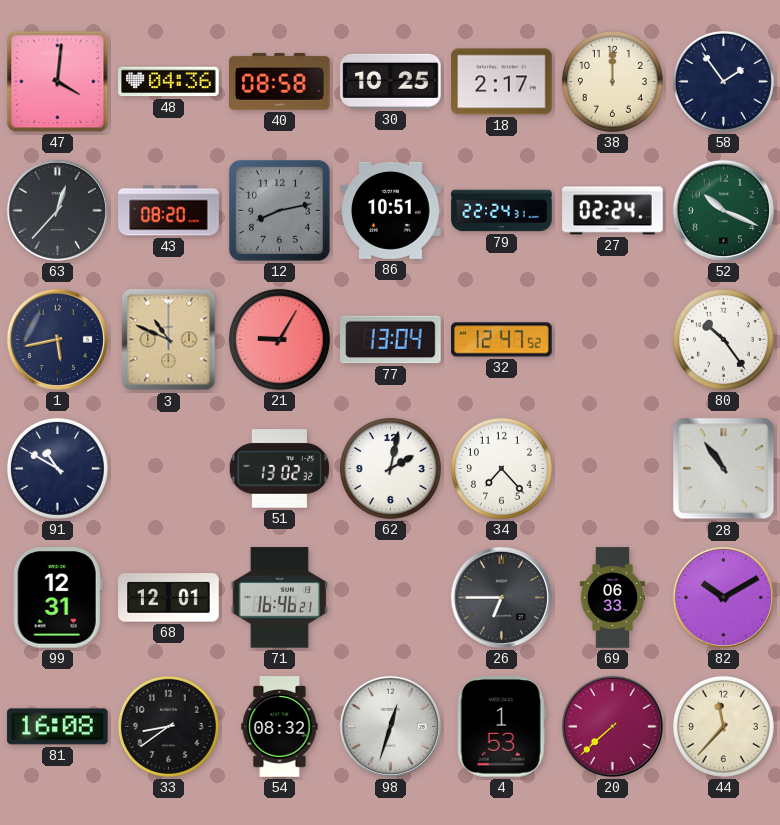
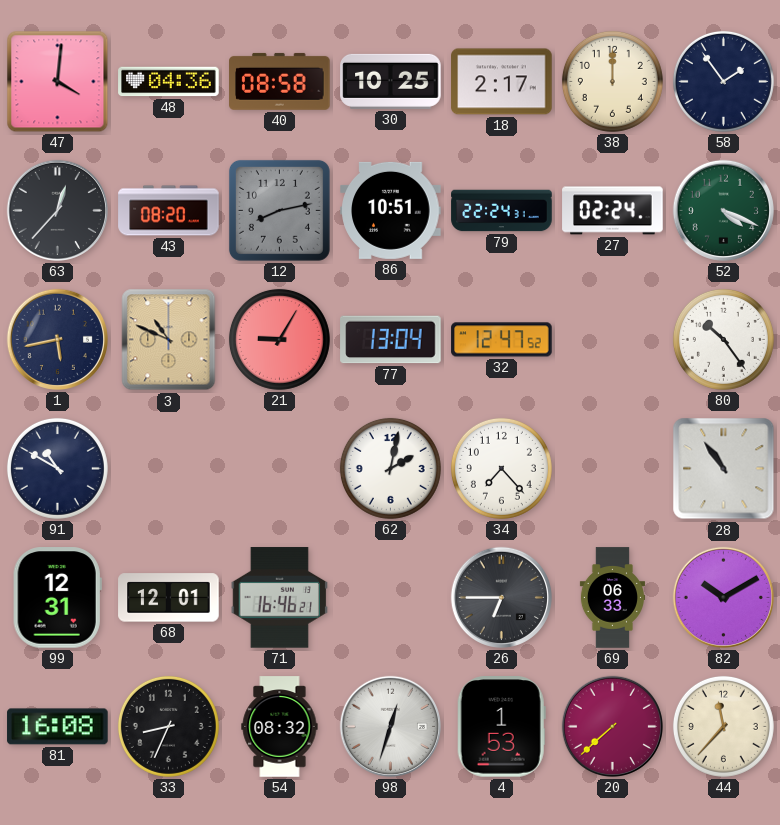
52: 10:19 -> 4:19 (723, 210)
51: 13:02 -> none (279, 469)
33: 8:39 -> 8:34 (168, 726)
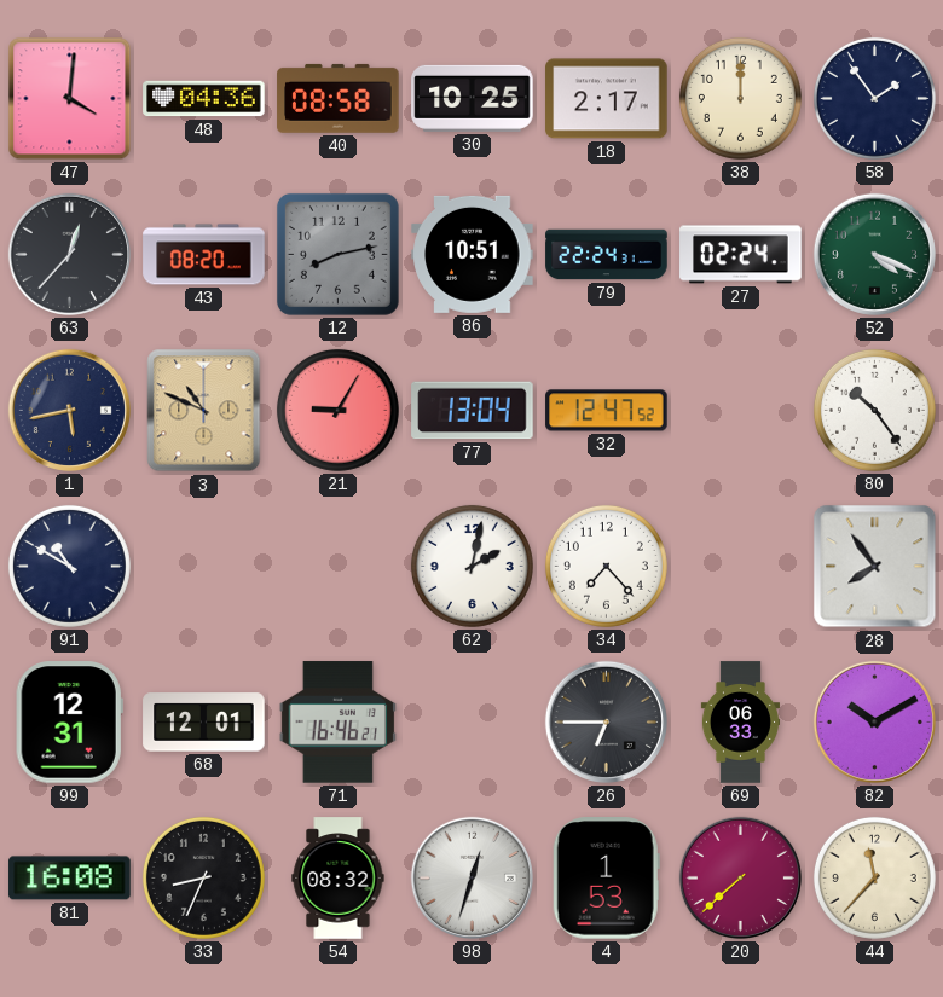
28: 10:54 -> 7:54 (875, 567)
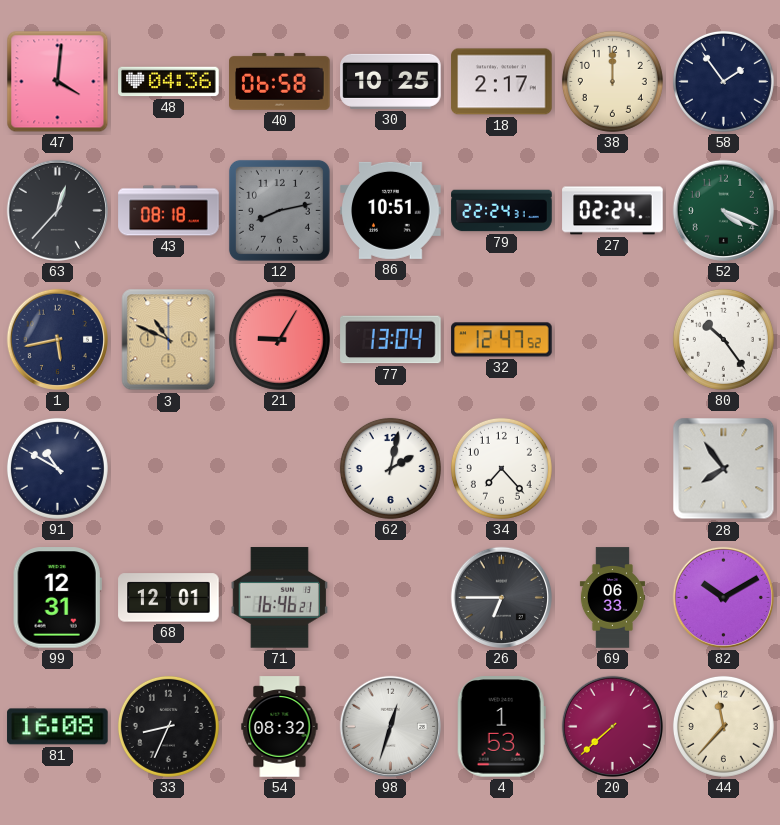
40: 08:58 -> 06:58 (280, 81)
43: 08:20 -> 08:18 (169, 211)
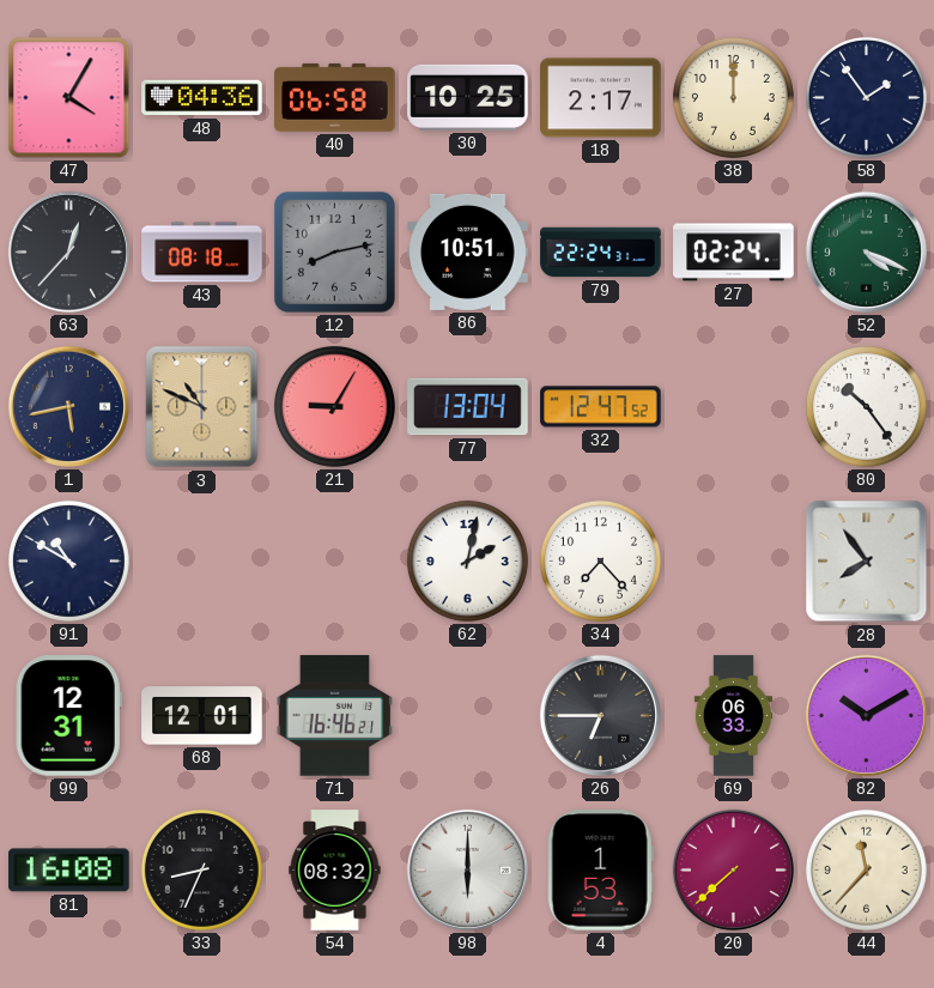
47: 4:01 -> 4:05 (69, 98)
98: 12:33 -> 6:00 (467, 869)
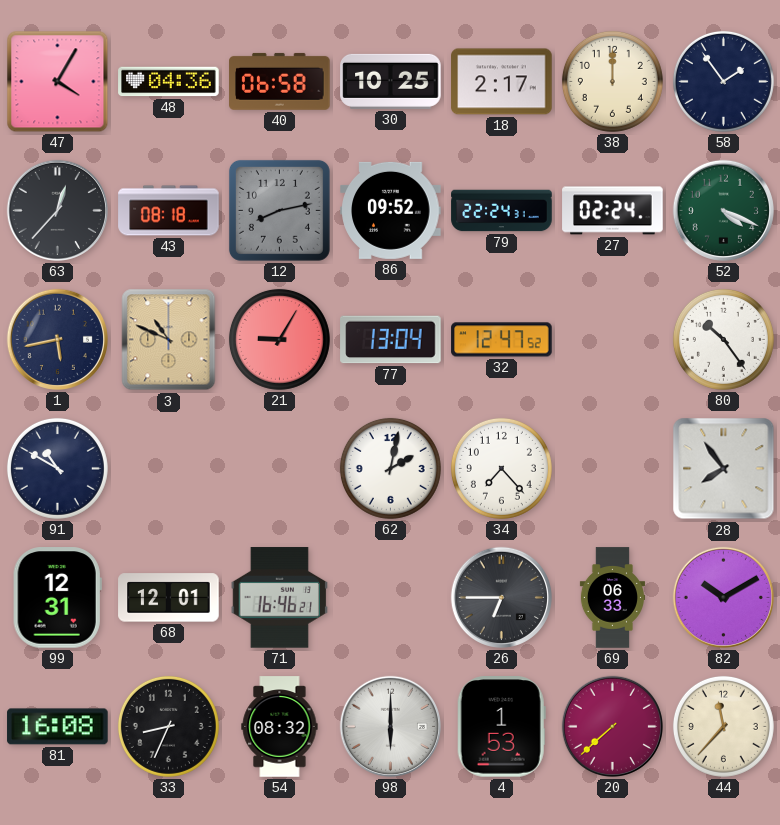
86: 10:51 -> 09:52 (391, 210)
